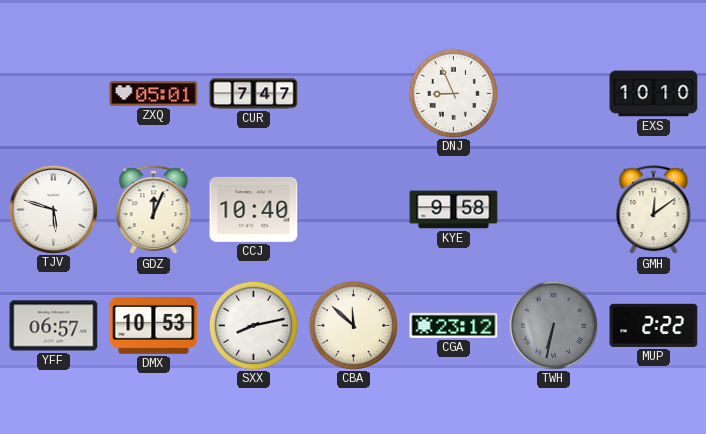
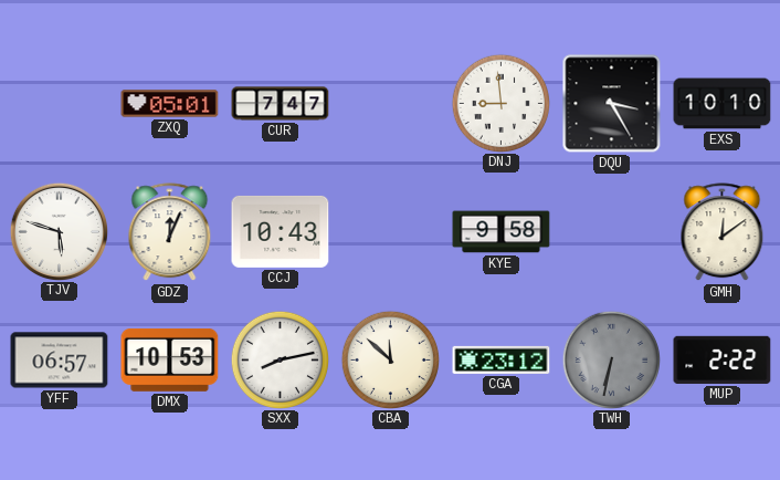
DNJ: 8:56 -> 8:59 (500, 103)
DQU: none -> 3:25 (612, 104)
CCJ: 10:40 -> 10:43 (281, 231)
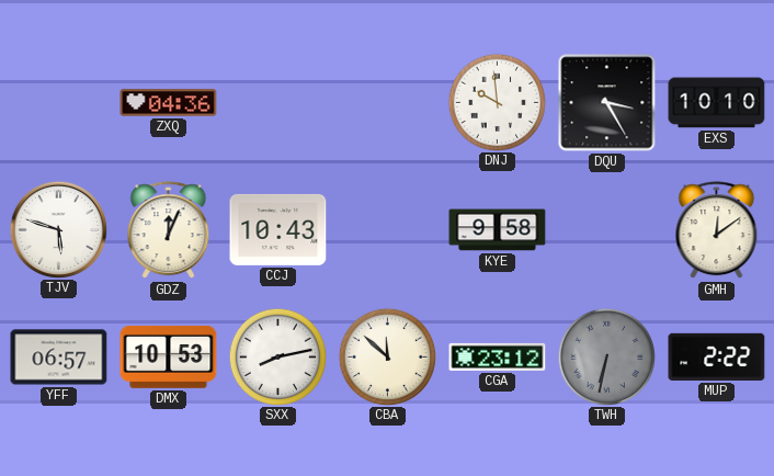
ZXQ: 05:01 -> 04:36 (169, 103)
CUR: 7:47 -> none (281, 104)
DNJ: 8:59 -> 9:59 (497, 102)
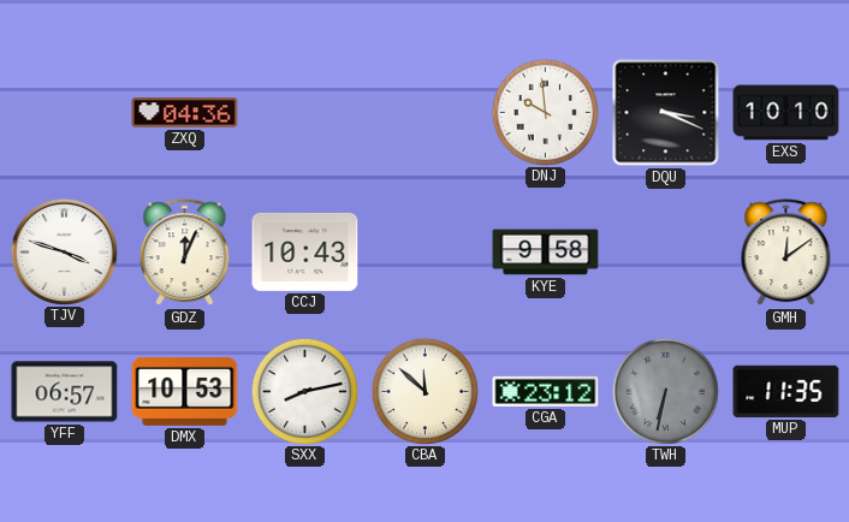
DQU: 3:25 -> 3:19 (666, 113)
TJV: 5:48 -> 3:48 (64, 251)
MUP: 2:22 -> 11:35 (786, 391)
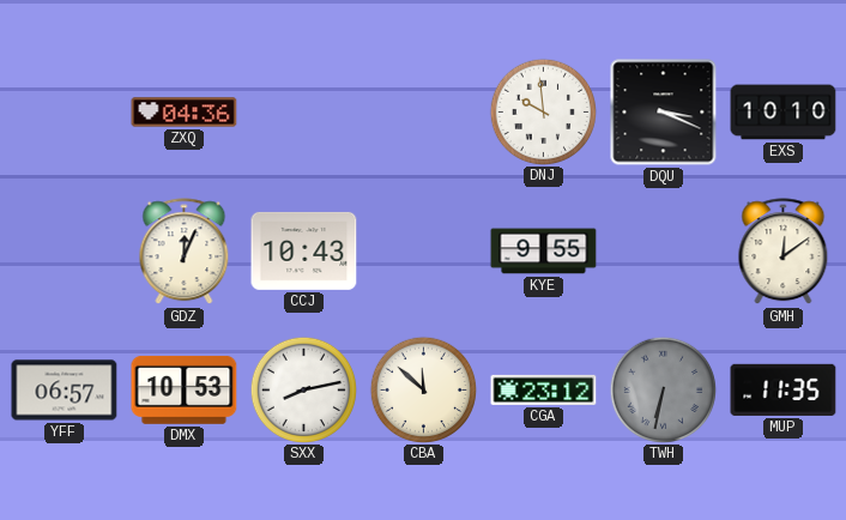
TJV: 3:48 -> none (64, 251)
KYE: 9:58 -> 9:55 (544, 252)
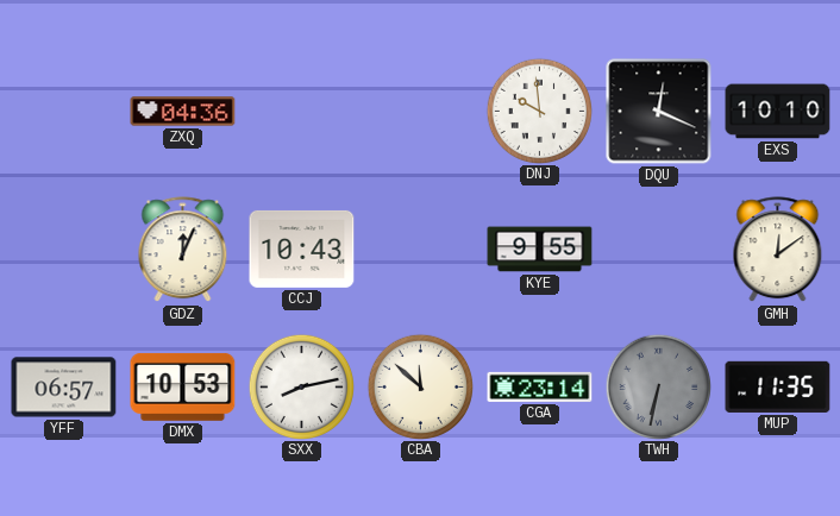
DQU: 3:19 -> 12:19 (659, 112)
CGA: 23:12 -> 23:14 (540, 386)
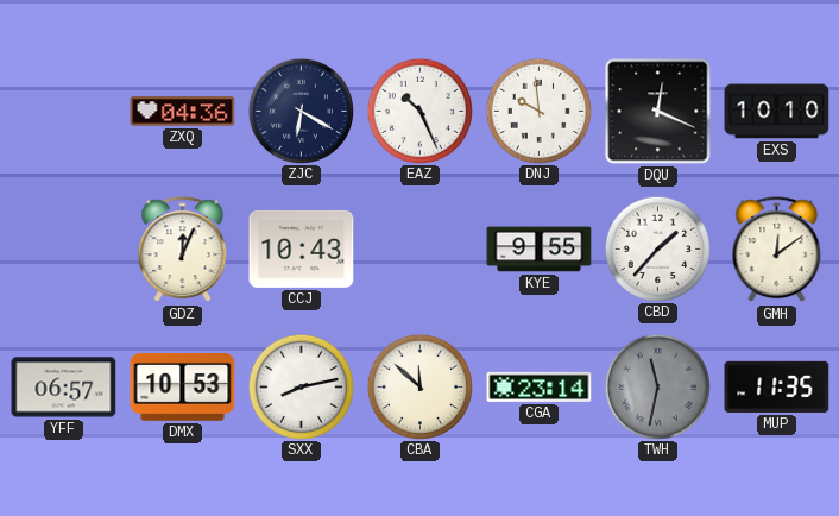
ZJC: none -> 6:20 (301, 111)
EAZ: none -> 10:26 (419, 111)
CBD: none -> 1:37 (657, 248)
TWH: 6:32 -> 11:32 (657, 386)
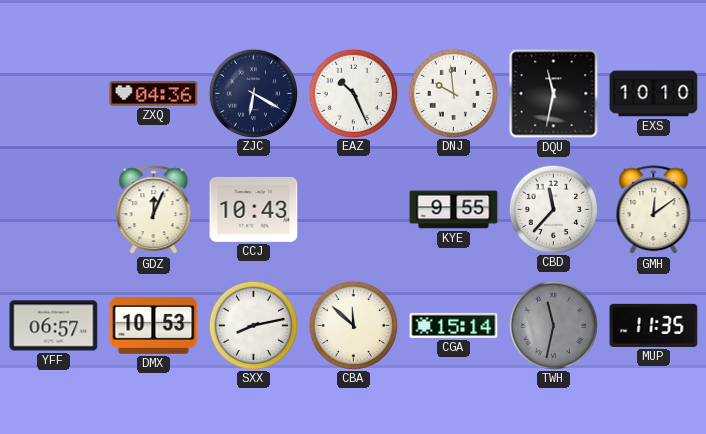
DQU: 12:19 -> 11:32 (554, 94)
CBD: 1:37 -> 11:37 (553, 209)
CGA: 23:14 -> 15:14 (454, 325)
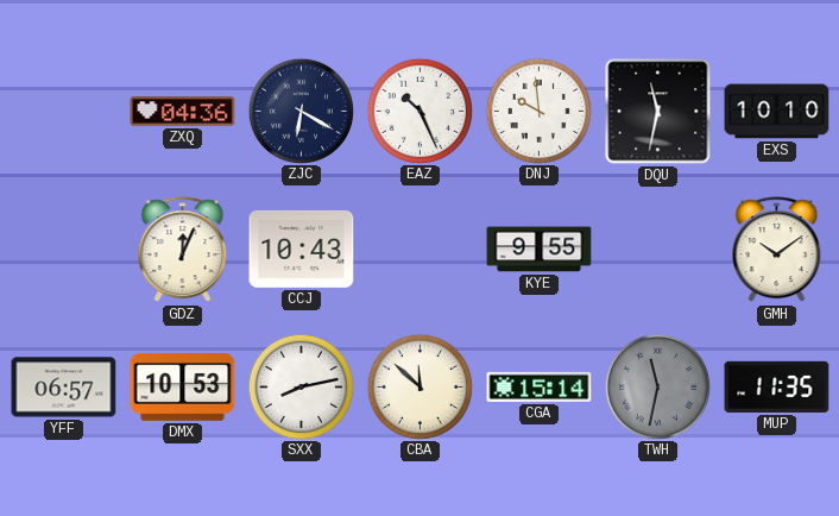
CBD: 11:37 -> none (553, 209)
GMH: 12:09 -> 10:09 (777, 250)
